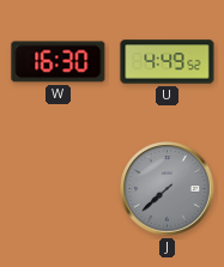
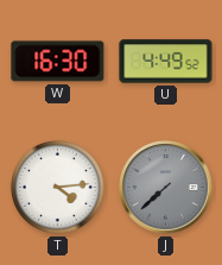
T: none -> 4:14 (57, 187)
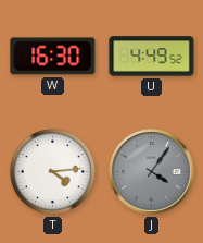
J: 7:38 -> 4:06 (152, 172)
